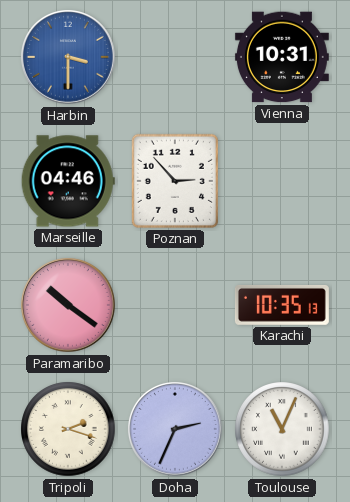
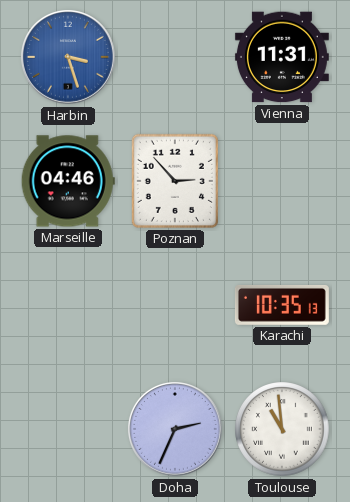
Harbin: 3:30 -> 3:27 (68, 57)
Vienna: 10:31 -> 11:31 (282, 57)
Paramaribo: 10:21 -> none (68, 305)
Tripoli: 2:18 -> none (68, 429)
Toulouse: 11:04 -> 10:59 (282, 429)
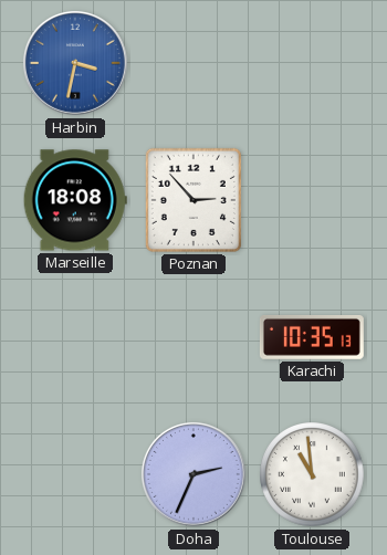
Harbin: 3:27 -> 3:32 (75, 63)
Vienna: 11:31 -> none (282, 57)
Marseille: 04:46 -> 18:08 (75, 200)
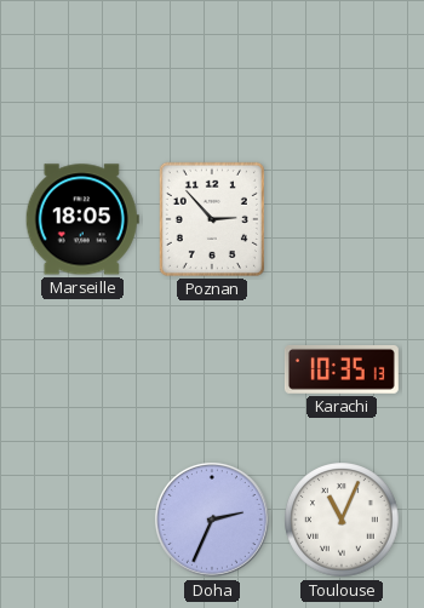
Harbin: 3:32 -> none (75, 63)
Marseille: 18:08 -> 18:05 (82, 219)
Toulouse: 10:59 -> 11:04 (342, 520)
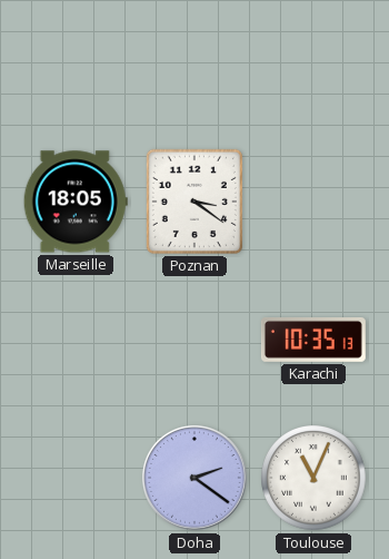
Poznan: 2:53 -> 3:21 (194, 202)
Doha: 2:34 -> 2:21 (194, 478)
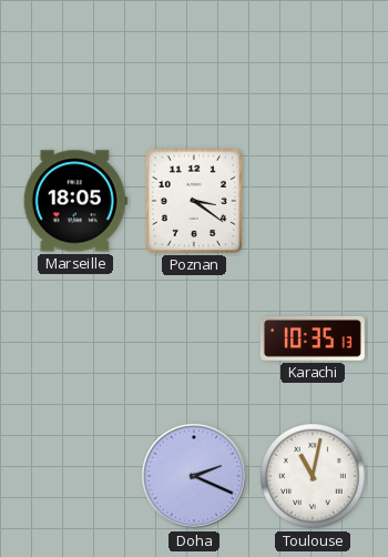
Doha: 2:21 -> 2:19 (194, 476)
Toulouse: 11:04 -> 11:02 (313, 476)
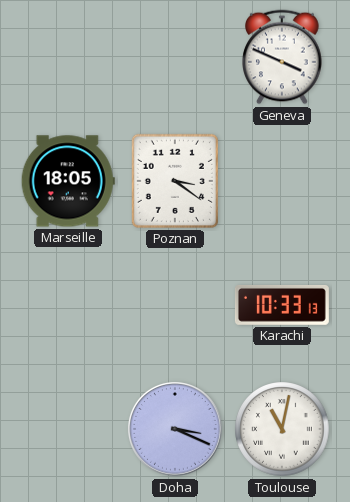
Geneva: none -> 3:49 (282, 57)
Karachi: 10:35 -> 10:33 (282, 305)
Doha: 2:19 -> 3:19 (175, 429)
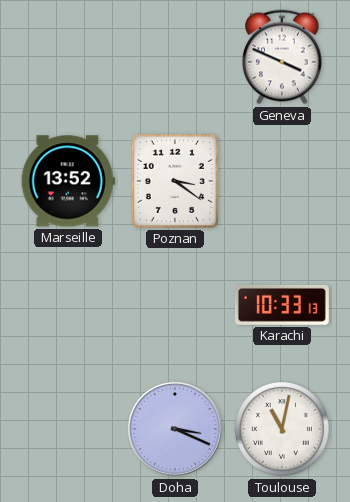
Marseille: 18:05 -> 13:52 (68, 181)
